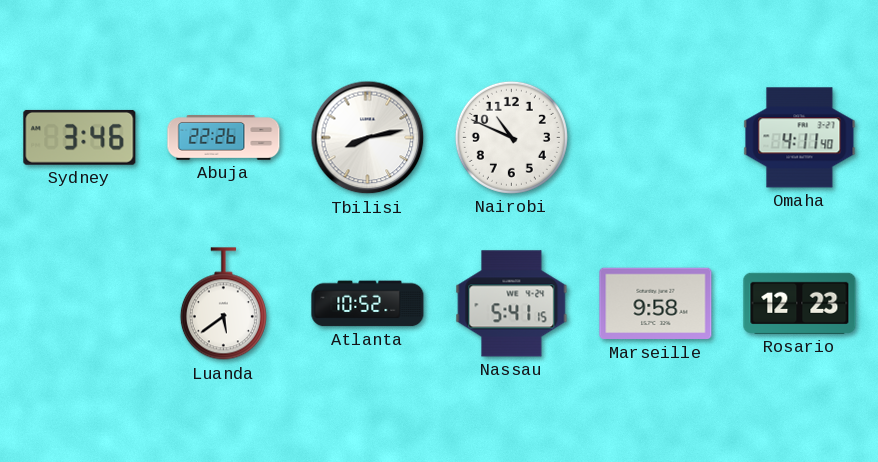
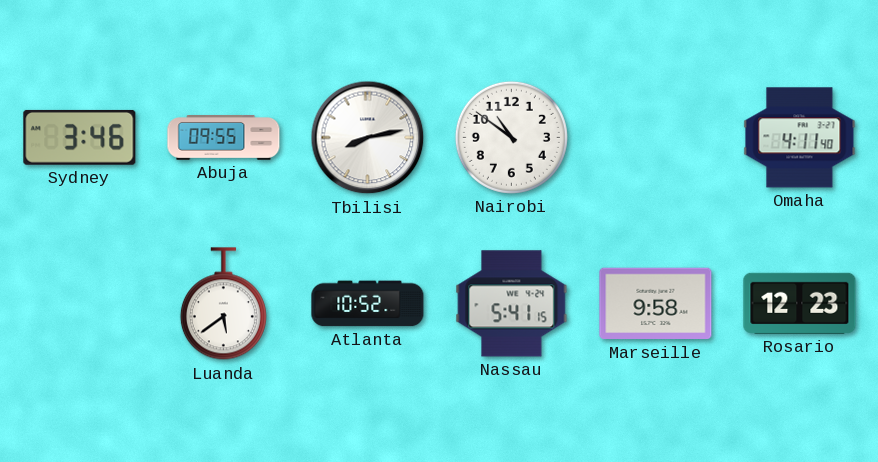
Abuja: 22:26 -> 09:55 (224, 138)
Nairobi: 10:49 -> 10:51 (511, 137)
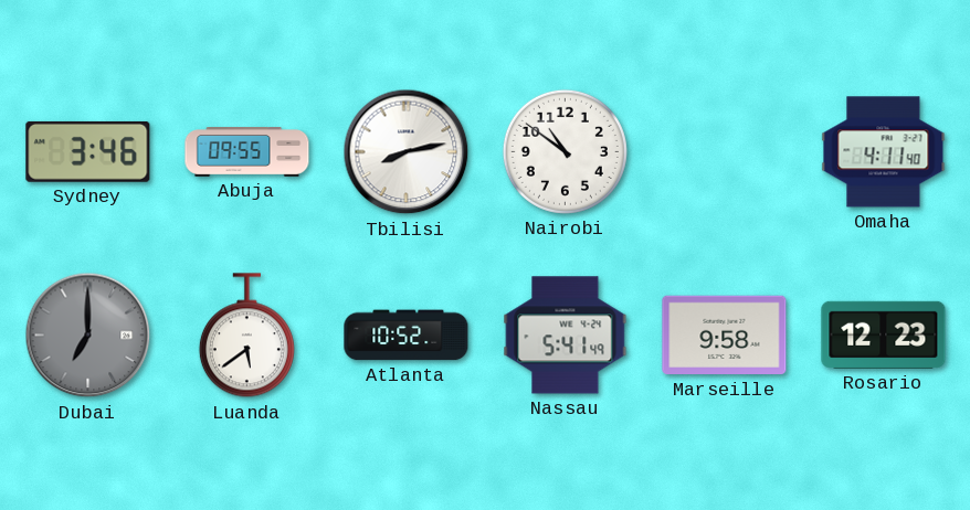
Dubai: none -> 7:00 (88, 336)
Nassau: 5:41:15 -> 5:41:49 (566, 336)
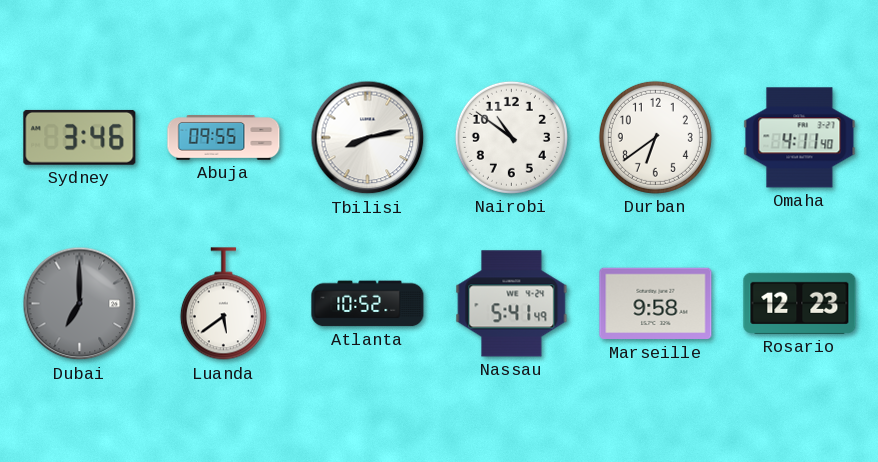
Durban: none -> 6:39 (655, 137)
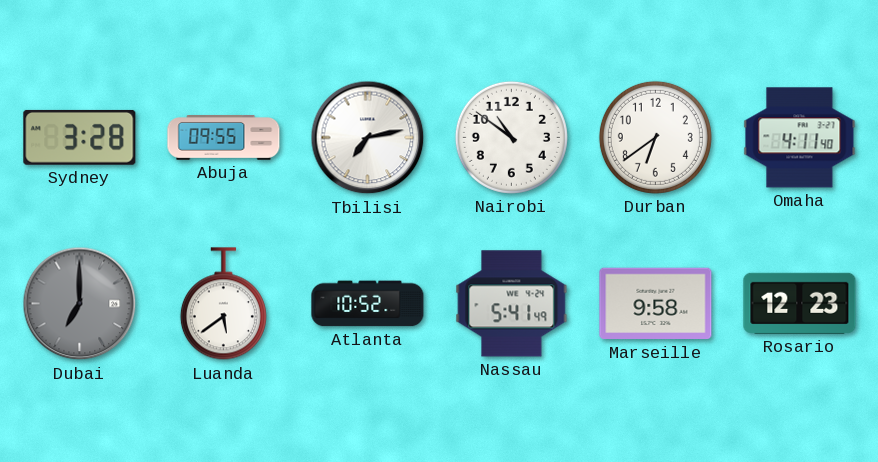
Sydney: 3:46 -> 3:28 (80, 137)
Tbilisi: 8:13 -> 7:13 (368, 138)
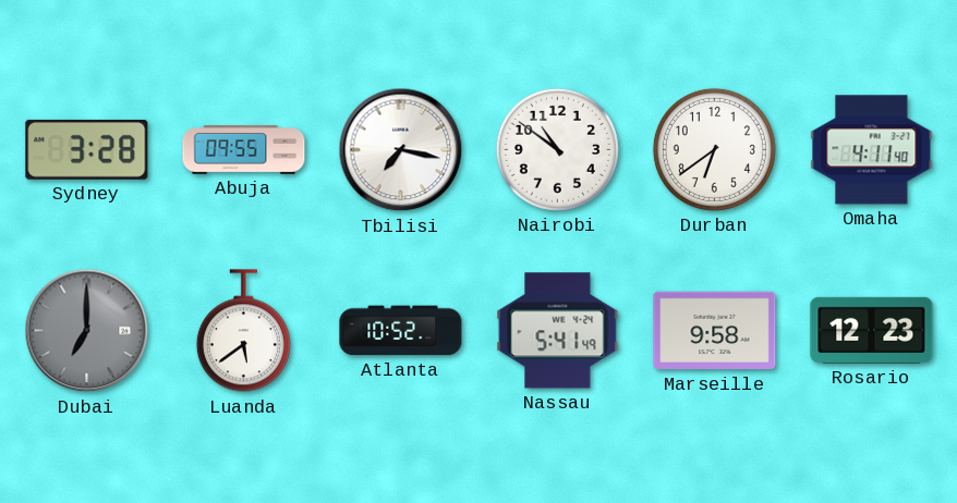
Tbilisi: 7:13 -> 7:17 (401, 150)
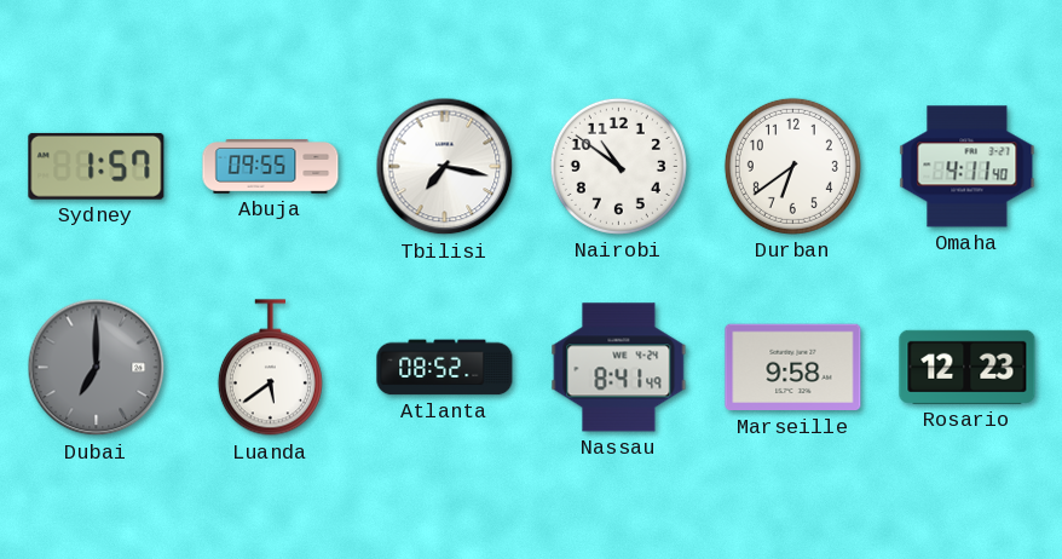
Sydney: 3:28 -> 1:57 (97, 166)
Atlanta: 10:52 -> 08:52 (445, 368)
Nassau: 5:41 -> 8:41 (619, 368)
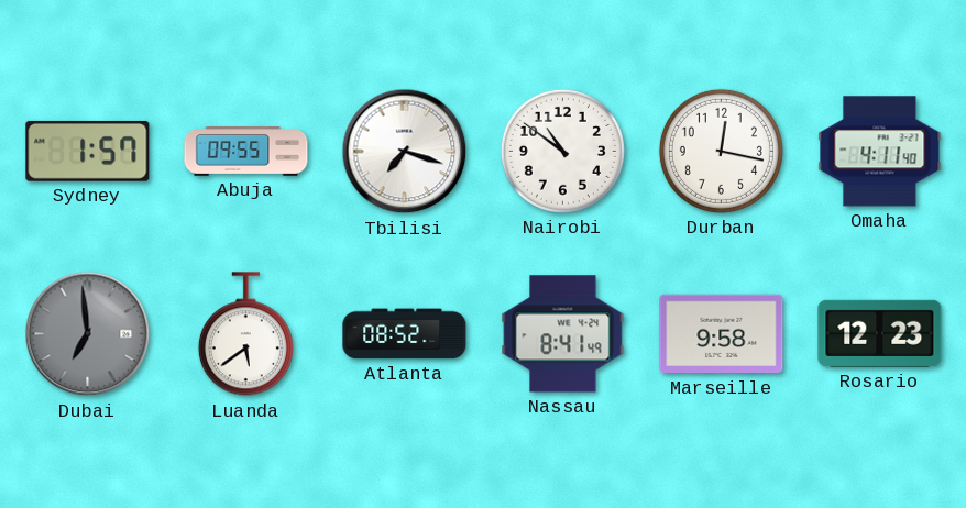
Tbilisi: 7:17 -> 7:18 (405, 152)
Durban: 6:39 -> 12:17 (721, 151)
Dubai: 7:00 -> 6:59 (88, 334)
